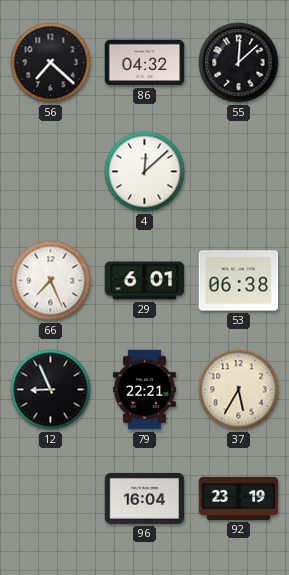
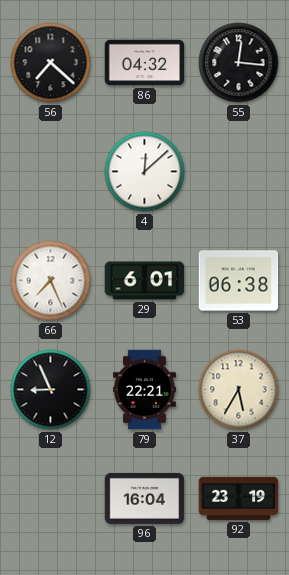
55: 12:08 -> 12:16 (239, 63)
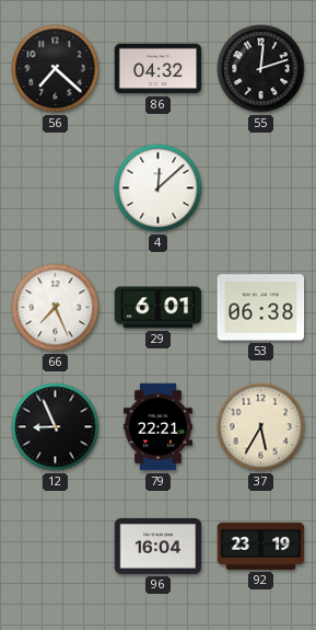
55: 12:16 -> 12:12 (261, 69)
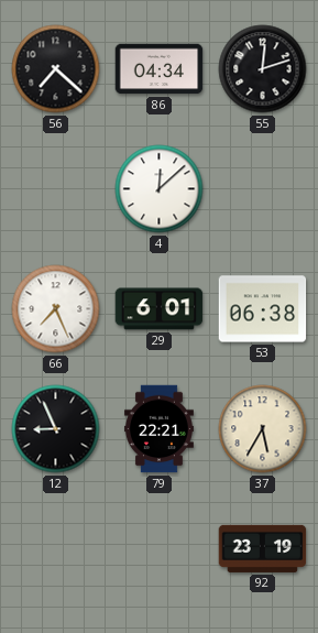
86: 04:32 -> 04:34 (160, 69)
96: 16:04 -> none (159, 546)
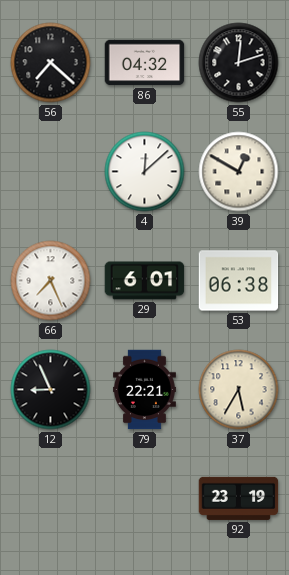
86: 04:34 -> 04:32 (145, 63)
39: none -> 12:50 (239, 172)
